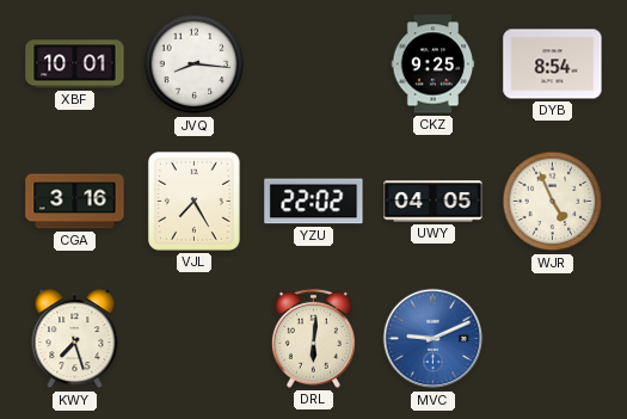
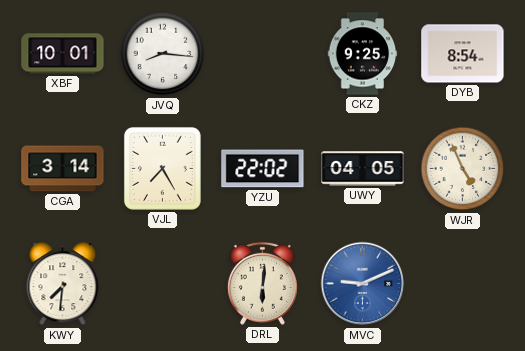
CGA: 3:16 -> 3:14 (63, 169)
KWY: 7:27 -> 7:31 (63, 284)
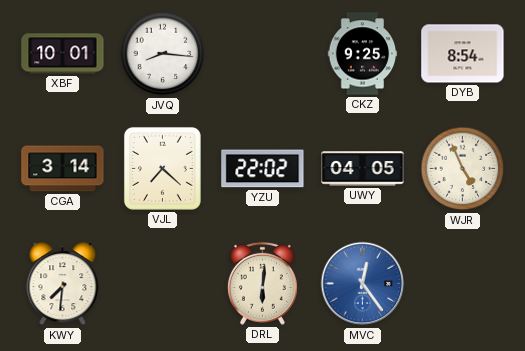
VJL: 7:25 -> 7:22 (162, 168)
MVC: 9:11 -> 12:24 (363, 284)
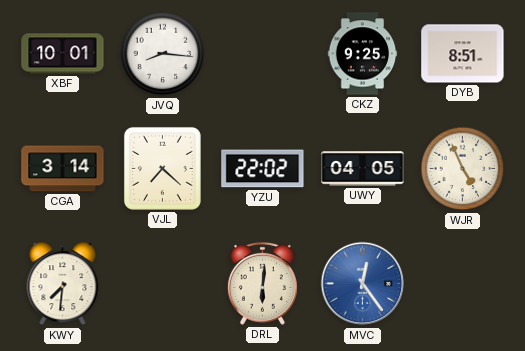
DYB: 8:54 -> 8:51 (463, 54)
